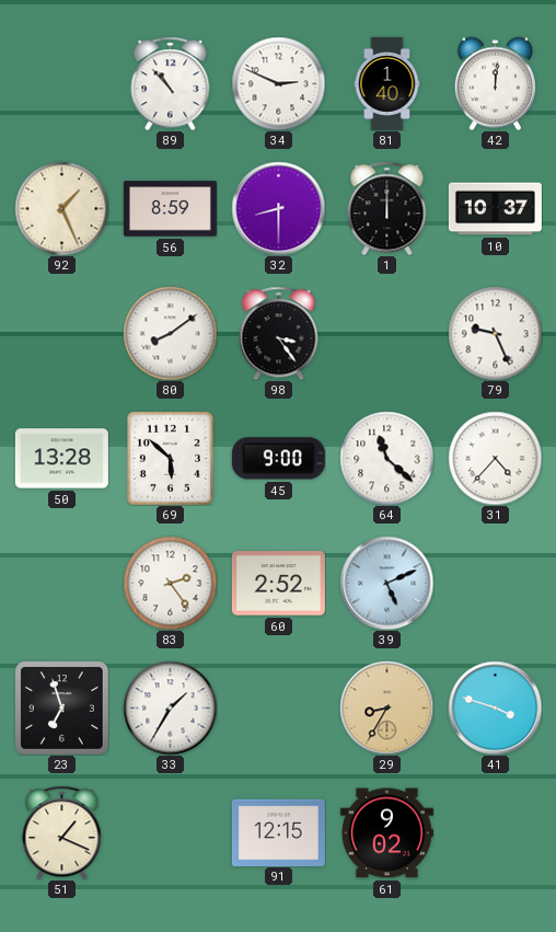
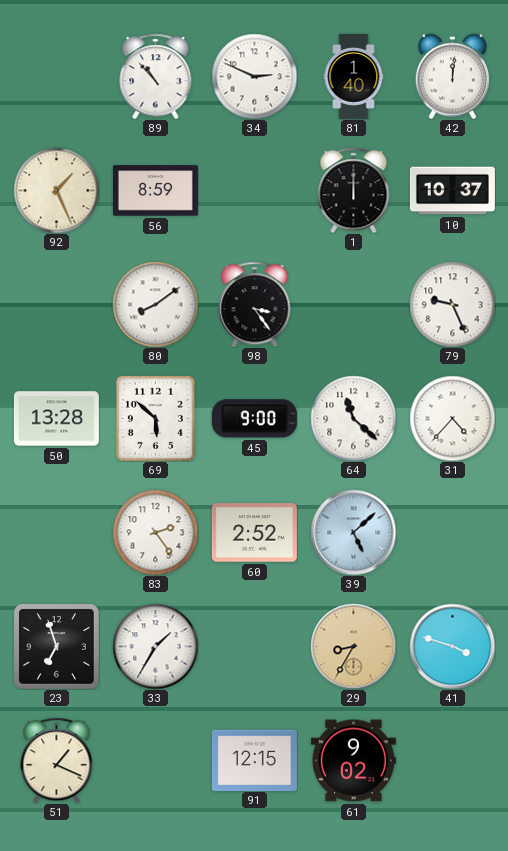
32: 8:30 -> none (278, 208)
39: 5:11 -> 5:08 (353, 532)
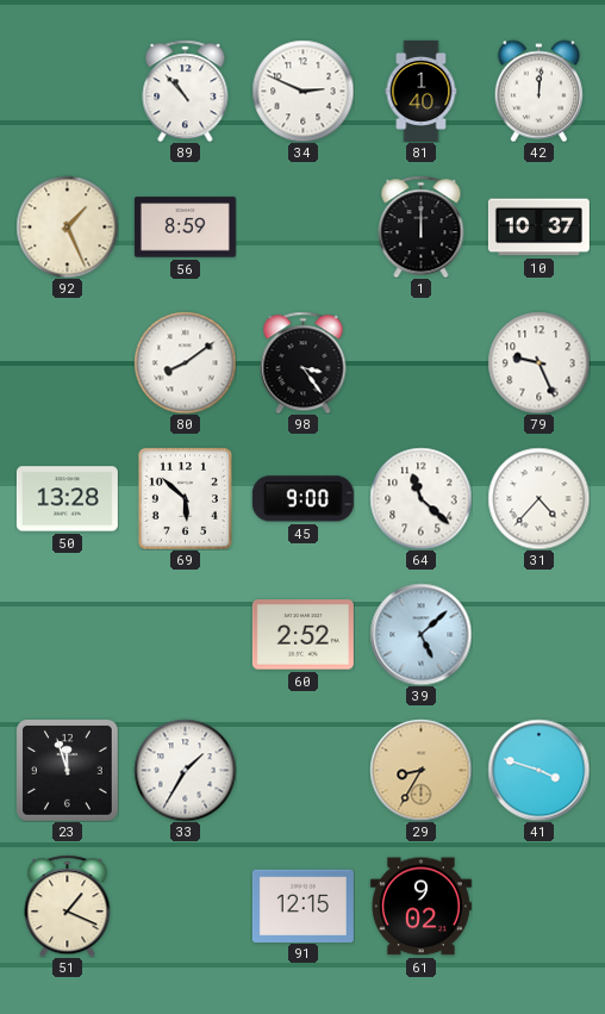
83: 2:24 -> none (155, 532)
23: 6:57 -> 11:57 (68, 771)
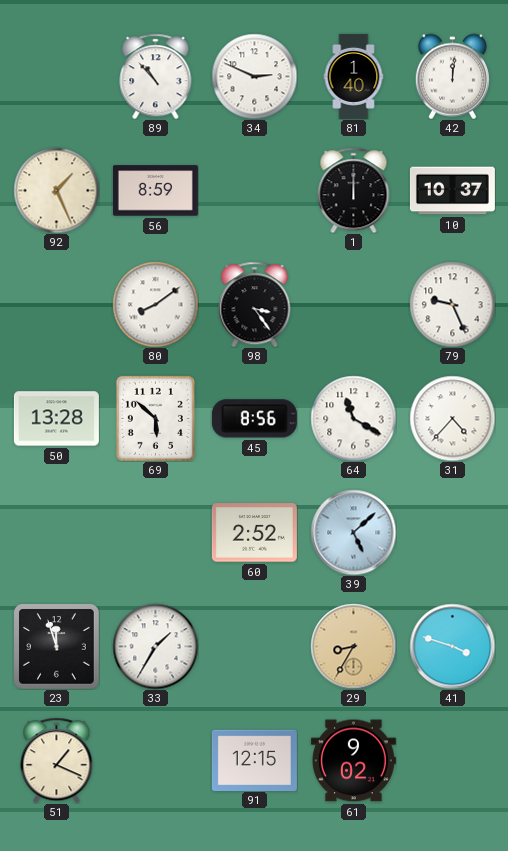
45: 9:00 -> 8:56 (254, 419)
64: 11:22 -> 11:20 (353, 418)
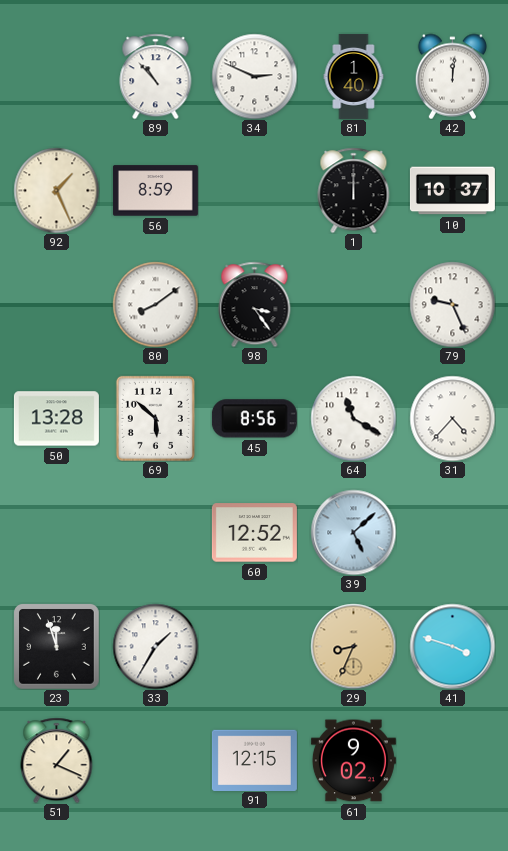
60: 2:52 -> 12:52 (254, 533)
29: 8:35 -> 8:34 (353, 646)
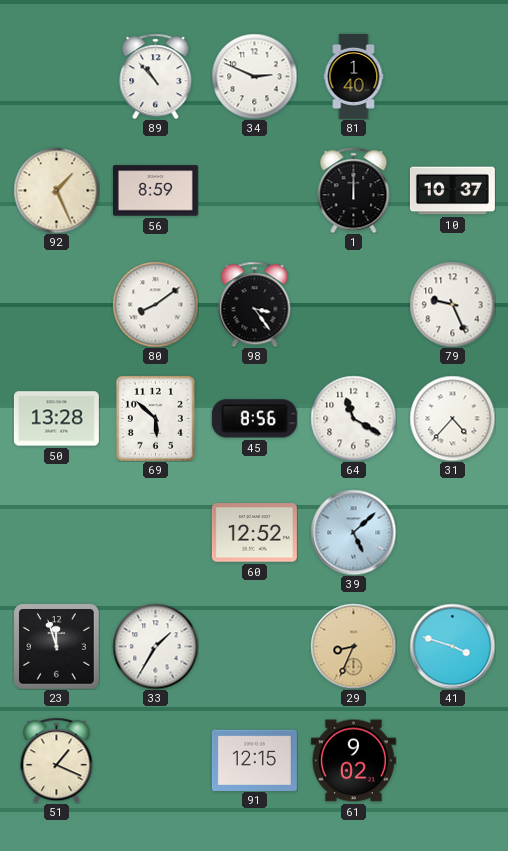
42: 12:01 -> none (452, 76)
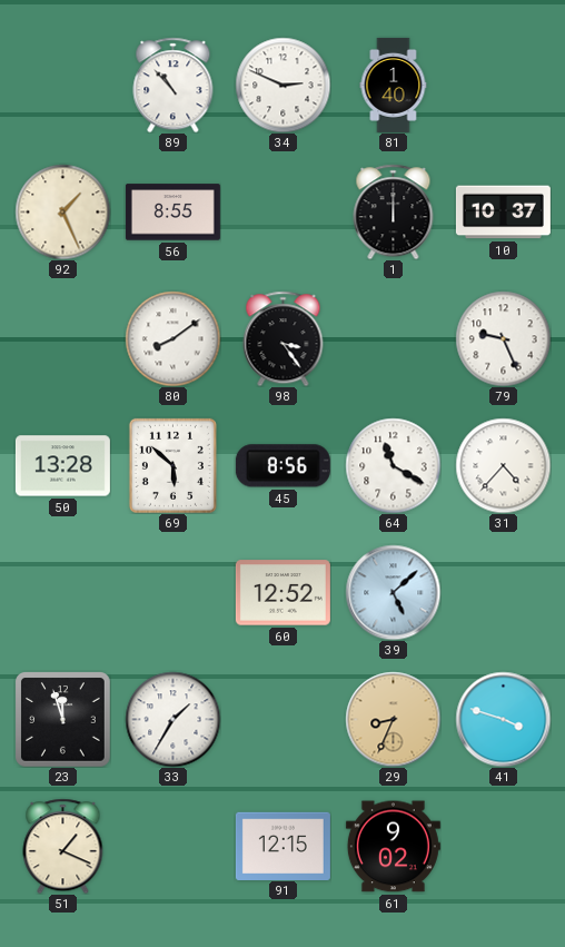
56: 8:59 -> 8:55 (172, 213)
